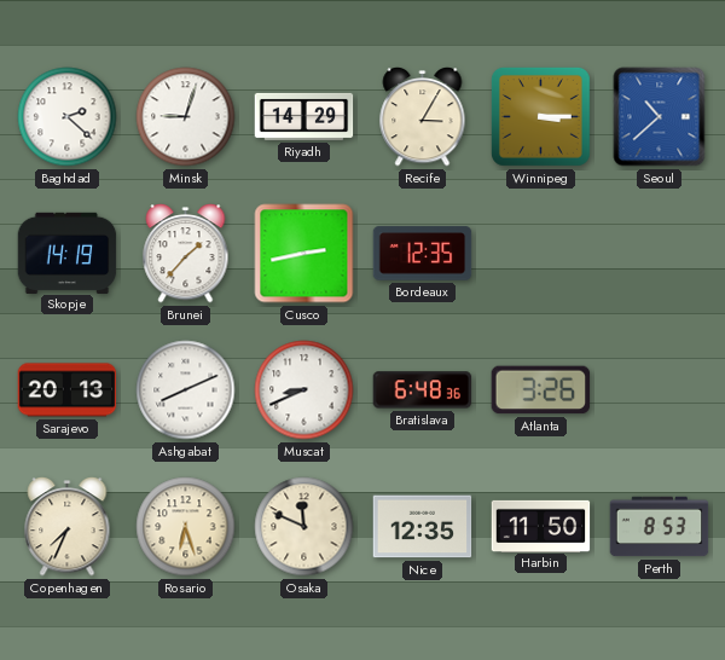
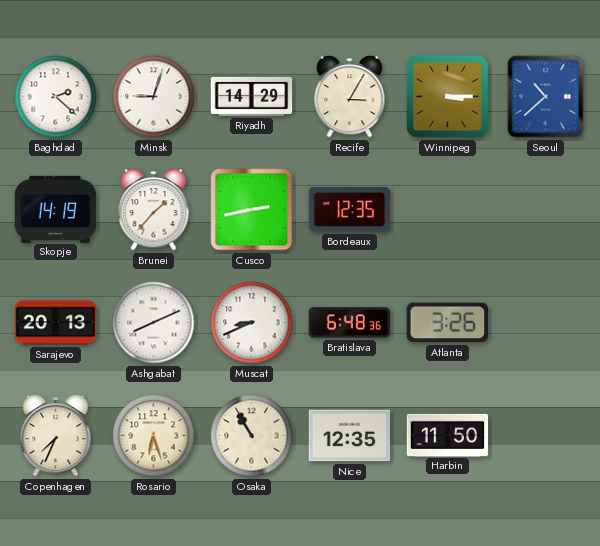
Osaka: 11:49 -> 10:55 (252, 436)
Perth: 8:53 -> none (660, 527)
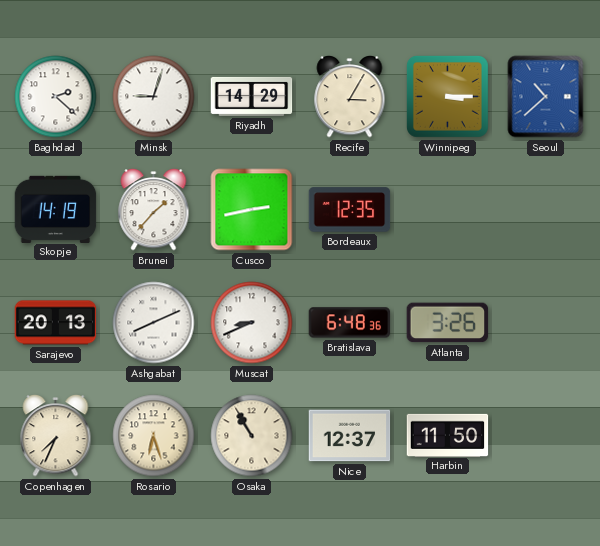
Nice: 12:35 -> 12:37 (350, 436)
